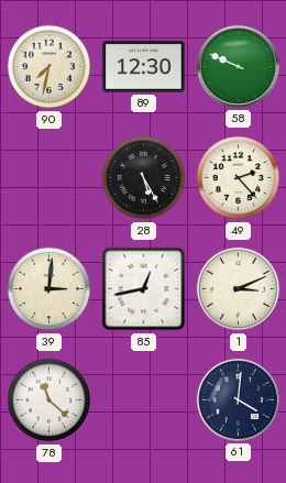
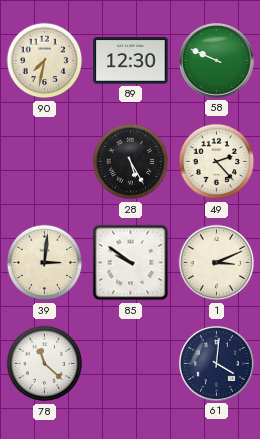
85: 12:43 -> 9:51 (131, 263)
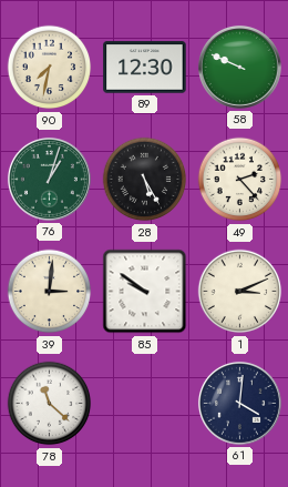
76: none -> 1:03 (49, 179)
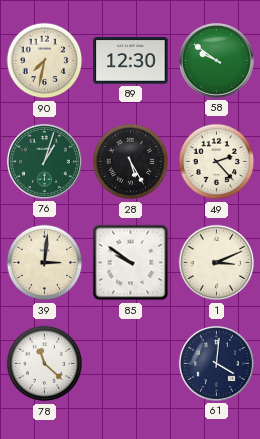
58: 9:49 -> 9:51 (216, 60)
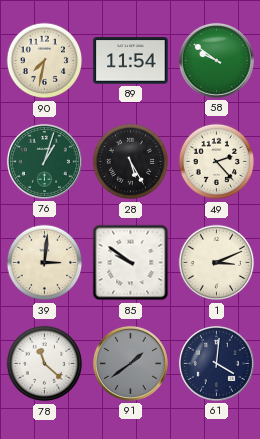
89: 12:30 -> 11:54 (131, 61)
91: none -> 1:39 (130, 363)
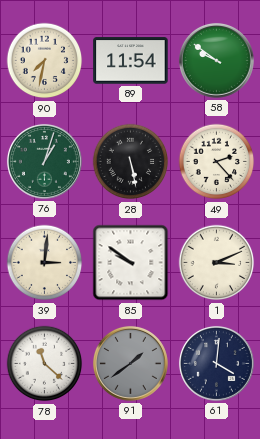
28: 5:25 -> 5:28 (131, 162)
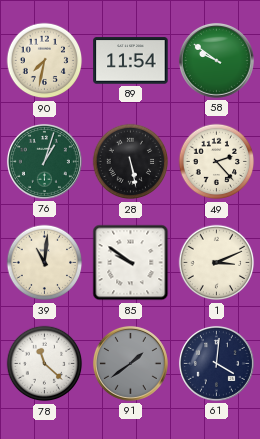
39: 3:01 -> 11:01 (45, 263)
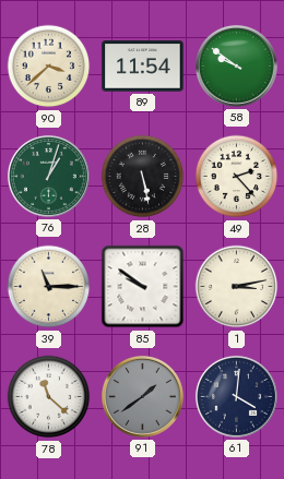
90: 7:32 -> 3:38 (49, 67)
39: 11:01 -> 11:15 (49, 287)
1: 3:11 -> 3:13 (237, 287)
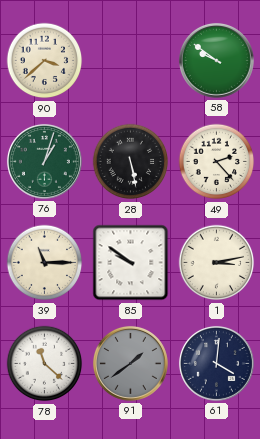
89: 11:54 -> none (143, 67)
